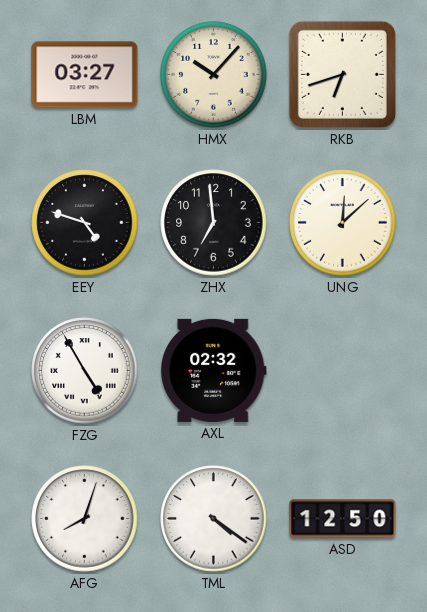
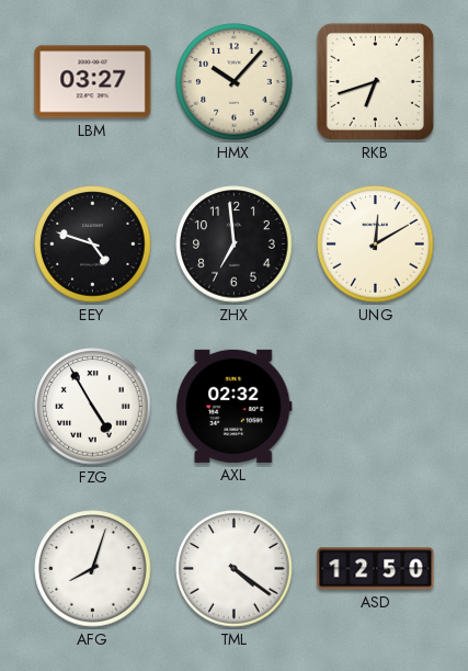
UNG: 12:08 -> 12:10 (376, 244)
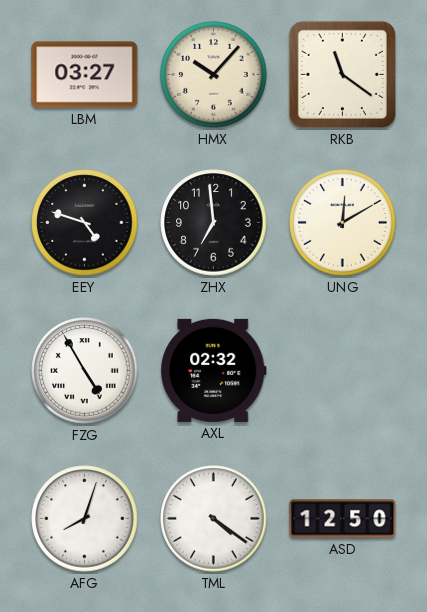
RKB: 6:42 -> 11:21 (342, 74)
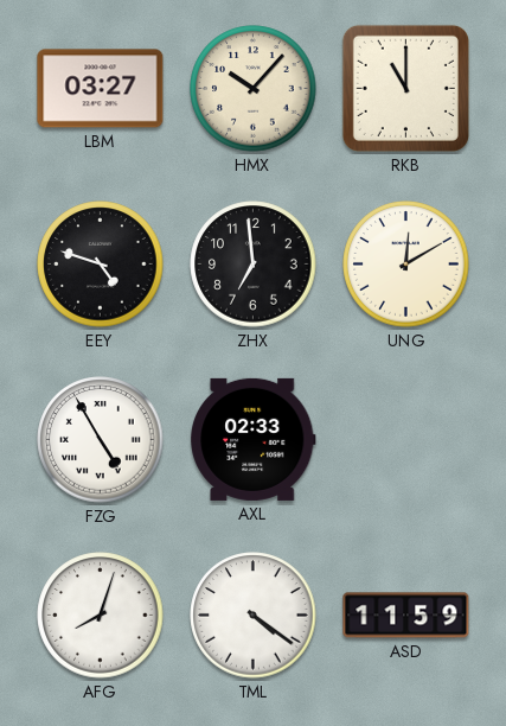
RKB: 11:21 -> 11:00 (405, 88)
AXL: 02:32 -> 02:33 (254, 439)
ASD: 12:50 -> 11:59 (406, 616)
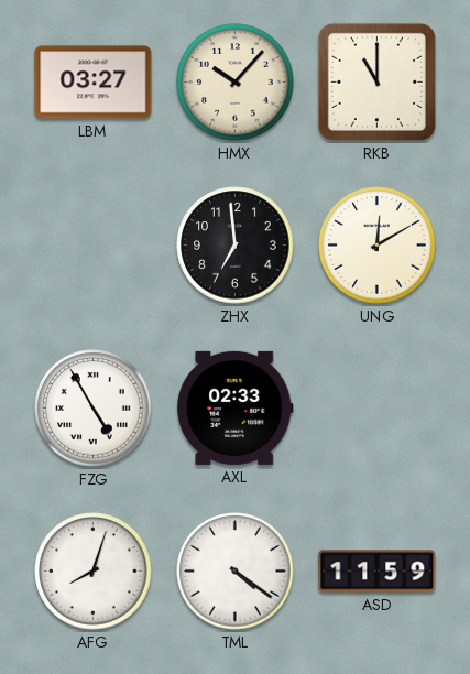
EEY: 4:48 -> none (101, 265)
